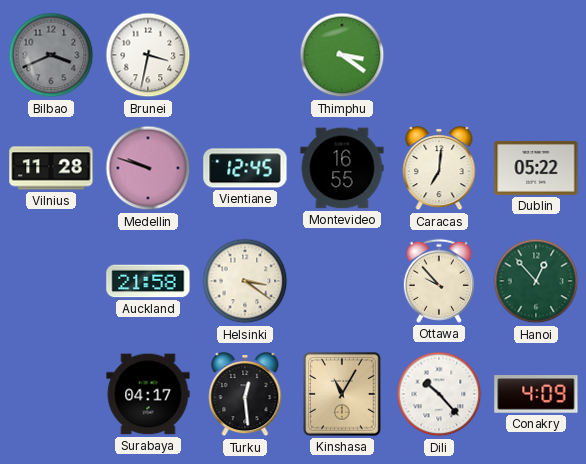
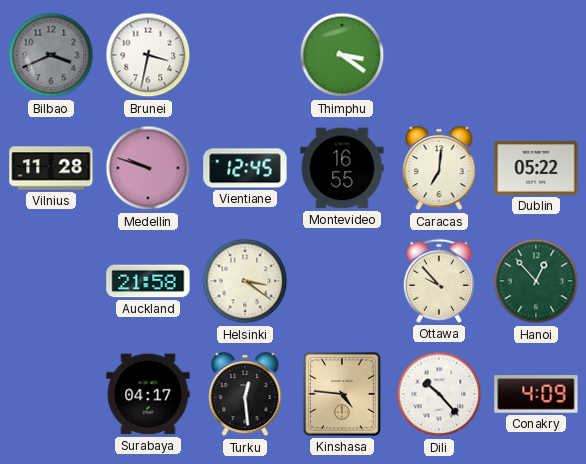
Kinshasa: 11:05 -> 4:46 (342, 394)
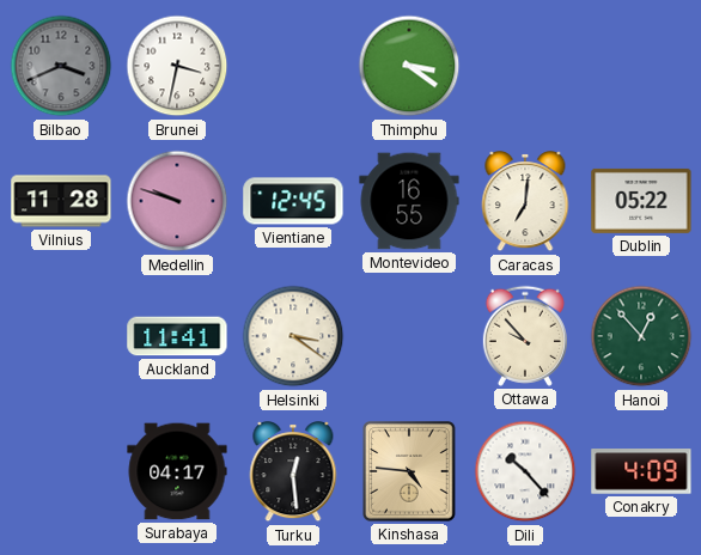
Auckland: 21:58 -> 11:41 (177, 336)
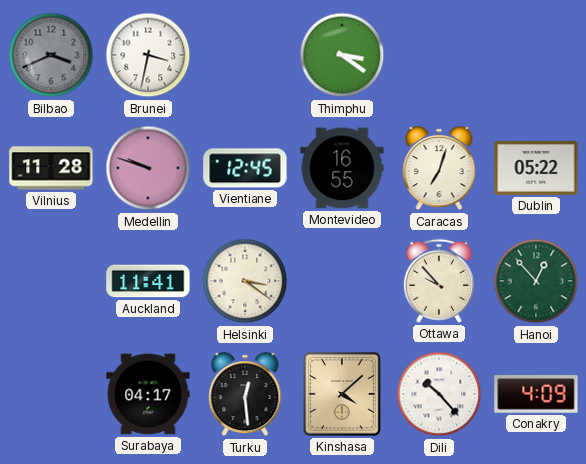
Caracas: 7:01 -> 7:03 (439, 169)
Kinshasa: 4:46 -> 4:08 (342, 394)
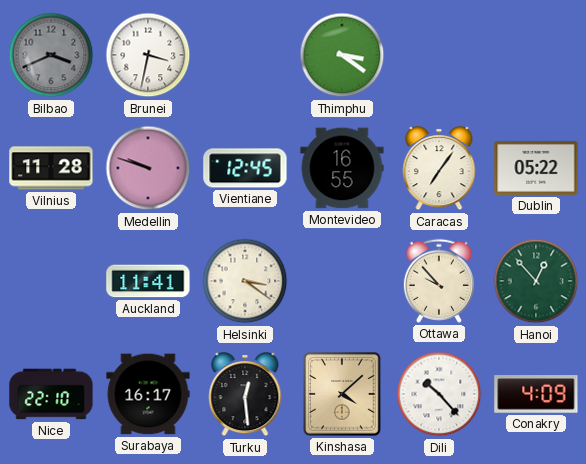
Caracas: 7:03 -> 7:06 (439, 169)
Nice: none -> 22:10 (51, 394)
Surabaya: 04:17 -> 16:17 (148, 394)
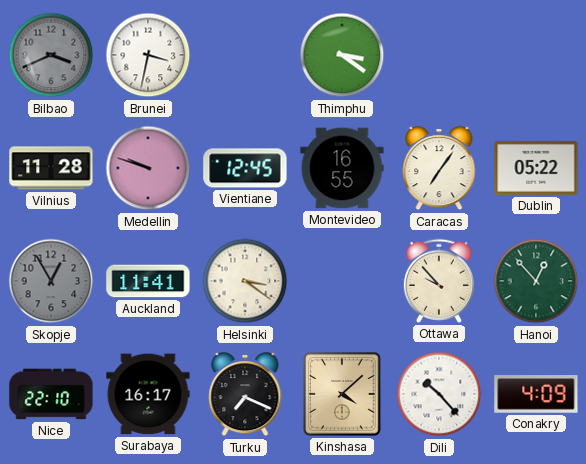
Skopje: none -> 12:55 (51, 281)
Turku: 12:29 -> 7:19 (245, 395)
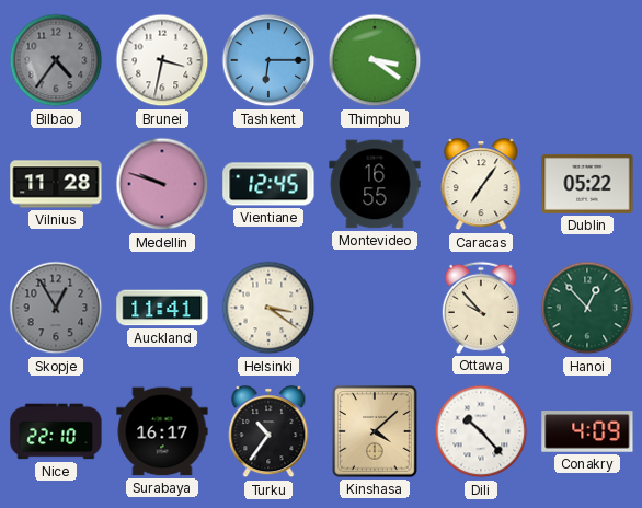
Bilbao: 3:41 -> 4:36 (56, 60)
Tashkent: none -> 6:15 (268, 60)
Turku: 7:19 -> 10:36 (268, 432)
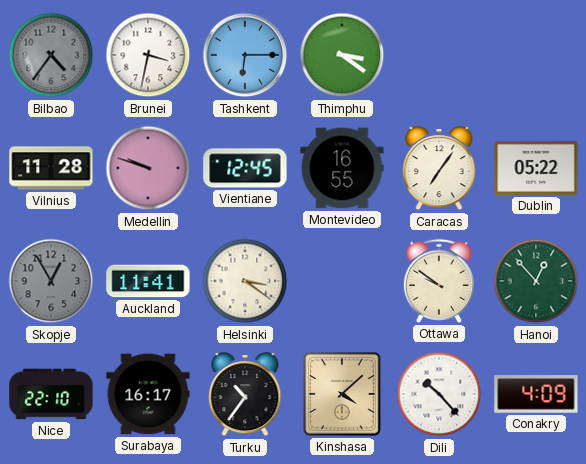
Ottawa: 9:53 -> 9:51 (439, 281)
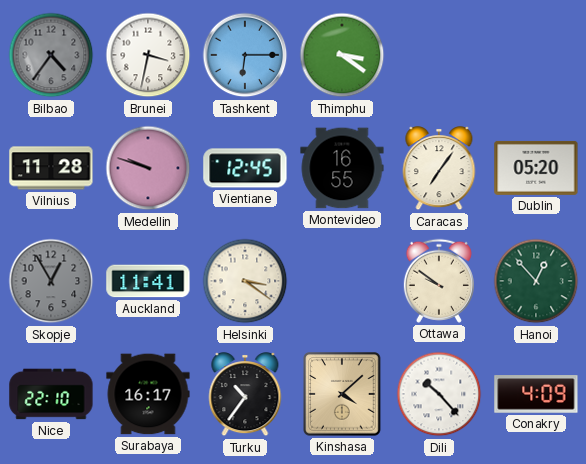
Dublin: 05:22 -> 05:20 (536, 168)
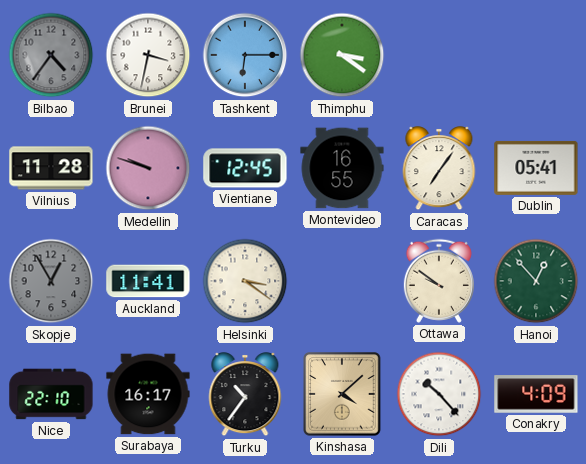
Dublin: 05:20 -> 05:41 (536, 168)
